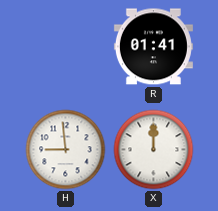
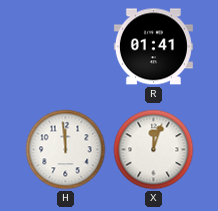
H: 8:59 -> 11:59 (66, 150)
X: 12:00 -> 12:03 (154, 150)
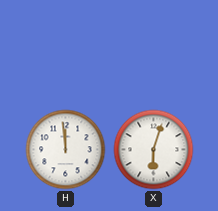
R: 01:41 -> none (153, 47)
X: 12:03 -> 6:03 (154, 150)
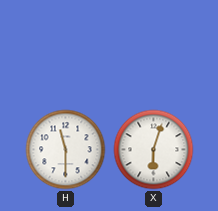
H: 11:59 -> 11:30 (66, 150)
